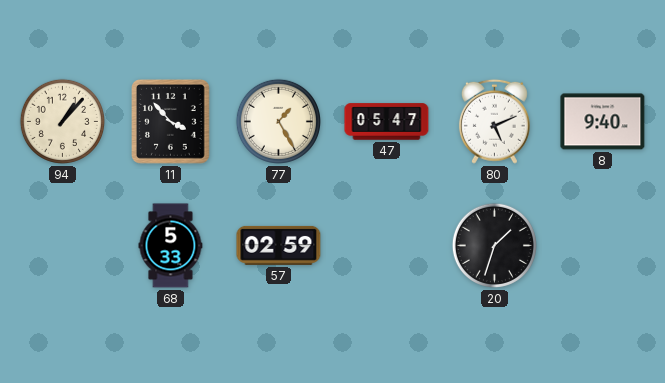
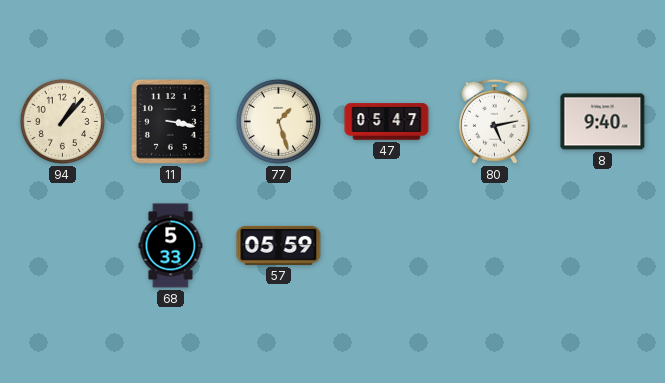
11: 3:53 -> 3:17 (171, 122)
77: 1:25 -> 1:27 (278, 121)
80: 5:11 -> 5:13 (494, 121)
57: 02:59 -> 05:59 (279, 245)
20: 1:33 -> none (494, 245)
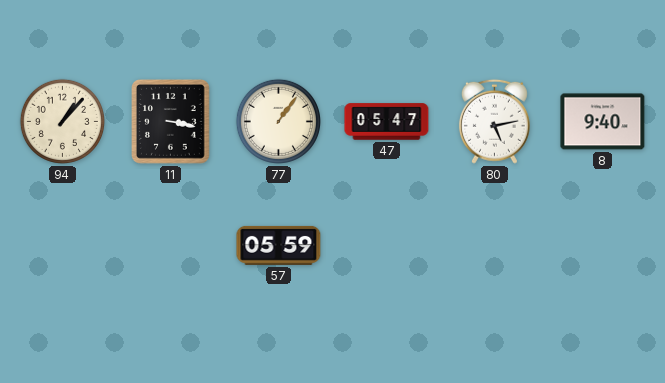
77: 1:27 -> 1:06 (278, 121)
68: 5:33 -> none (171, 246)
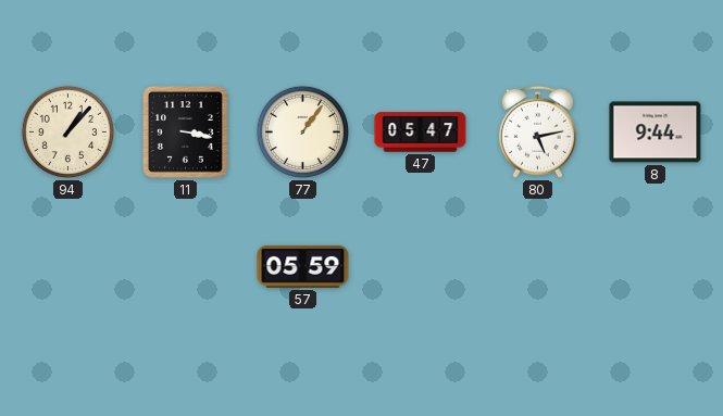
8: 9:40 -> 9:44 (656, 133)
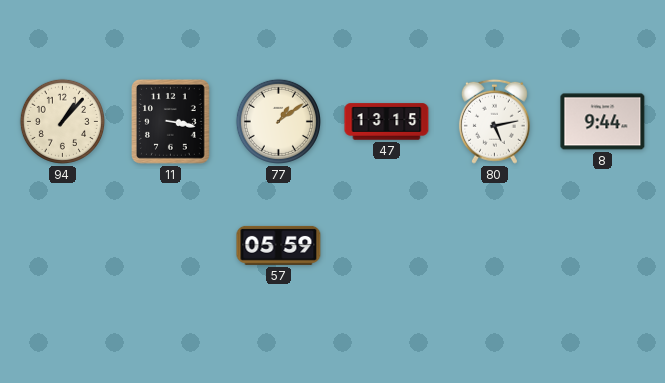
77: 1:06 -> 1:09 (278, 121)
47: 05:47 -> 13:15 (387, 122)
